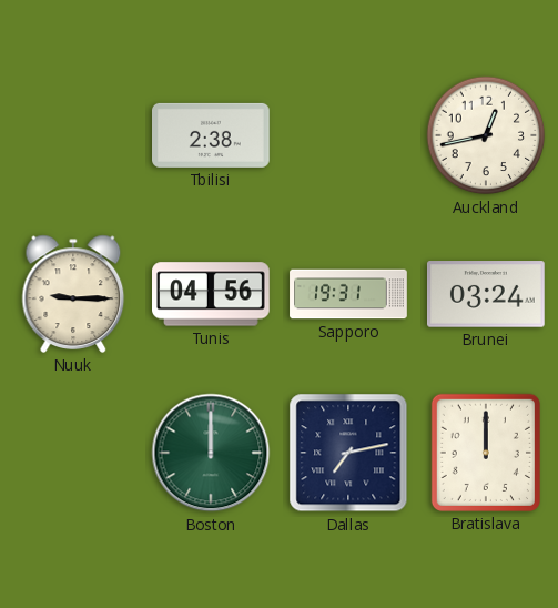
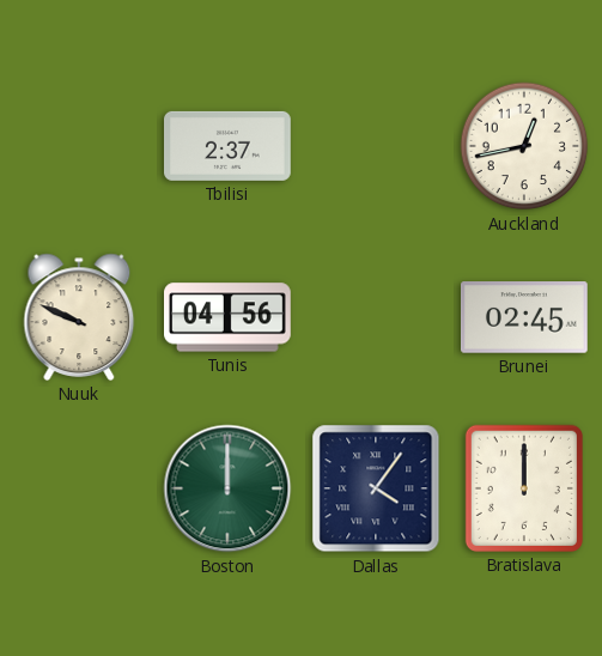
Tbilisi: 2:38 -> 2:37 (229, 146)
Nuuk: 9:15 -> 9:49 (79, 317)
Sapporo: 19:31 -> none (348, 294)
Brunei: 03:24 -> 02:45 (525, 317)
Dallas: 7:13 -> 4:06 (376, 488)
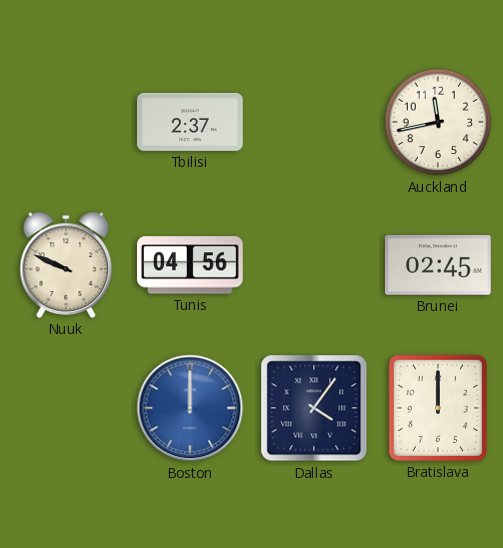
Auckland: 12:43 -> 11:43 (438, 122)
Boston dial: green -> blue (190, 408)
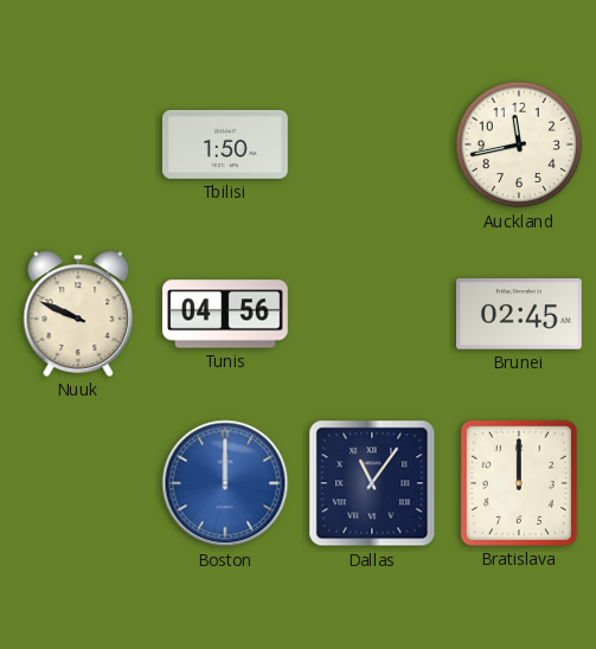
Tbilisi: 2:37 -> 1:50 (226, 144)
Dallas: 4:06 -> 11:06 (372, 483)
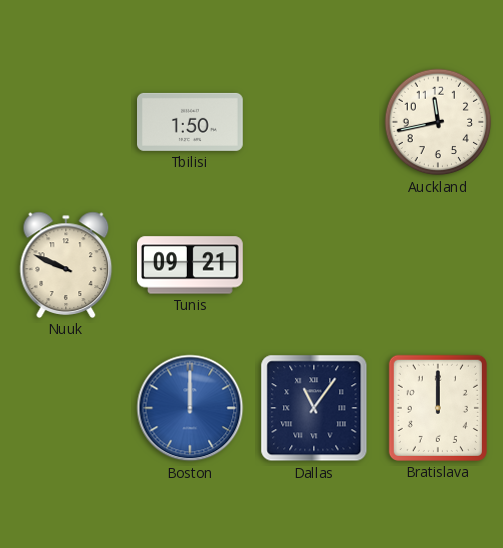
Tunis: 04:56 -> 09:21 (191, 265)
Brunei: 02:45 -> none (520, 314)
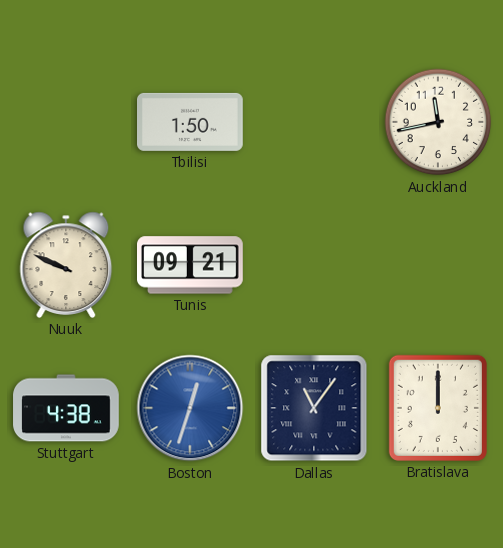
Stuttgart: none -> 4:38 (66, 408)
Boston: 12:00 -> 12:33 (190, 408)
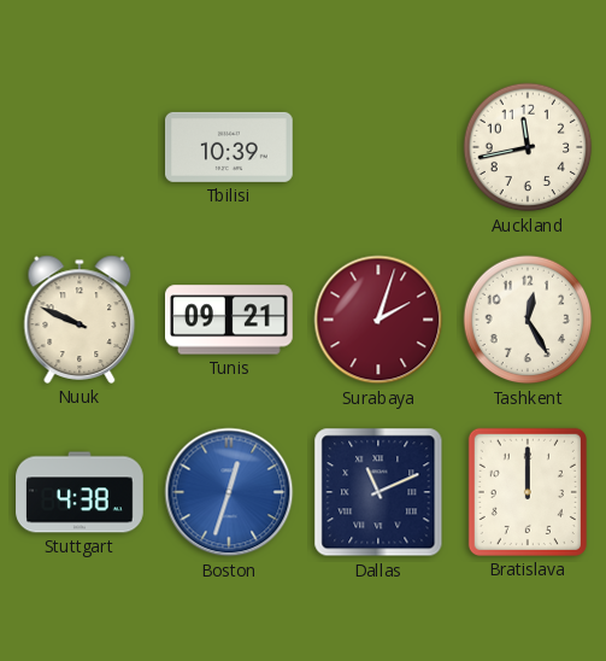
Tbilisi: 1:50 -> 10:39 (230, 147)
Surabaya: none -> 2:03 (378, 320)
Tashkent: none -> 12:25 (528, 320)
Dallas: 11:06 -> 11:11 (378, 492)
